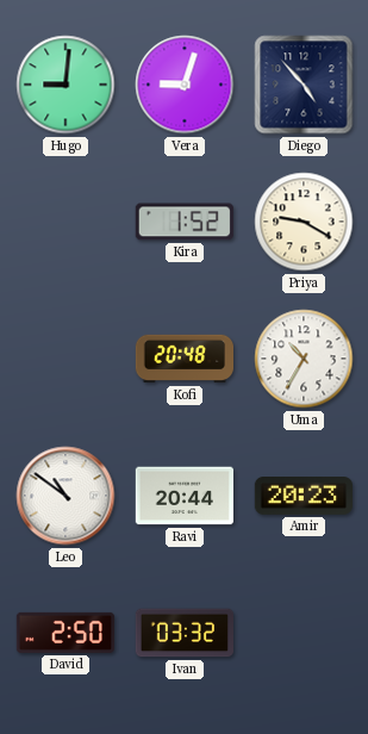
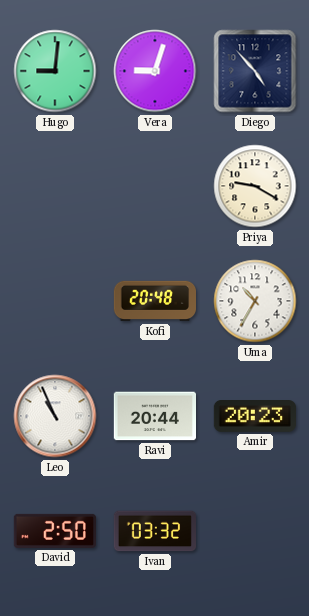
Kira: 1:52 -> none (185, 222)
Leo: 10:51 -> 10:56 (55, 416)
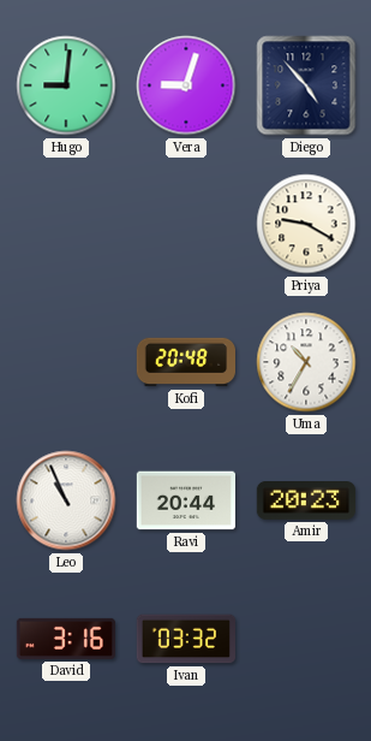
David: 2:50 -> 3:16 (65, 639)
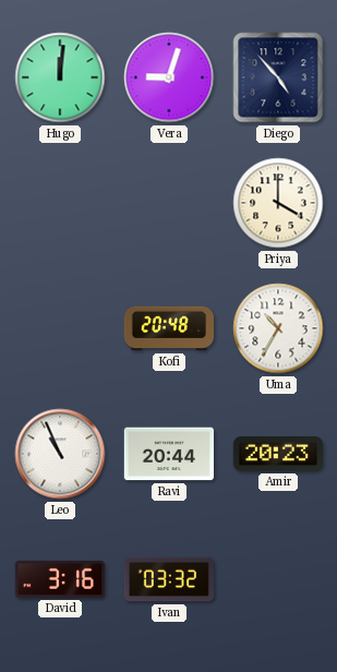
Hugo: 9:01 -> 12:01 (60, 77)
Priya: 9:20 -> 4:00 (278, 203)
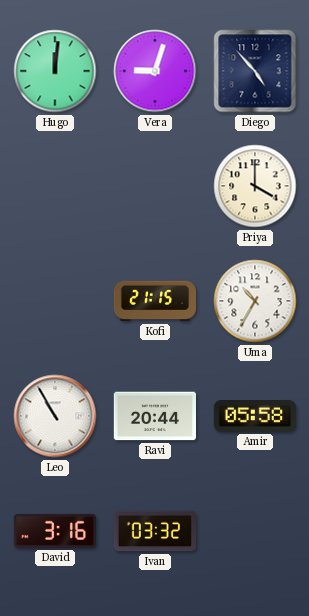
Kofi: 20:48 -> 21:15 (154, 301)
Leo: 10:56 -> 10:55 (55, 416)
Amir: 20:23 -> 05:58 (254, 417)
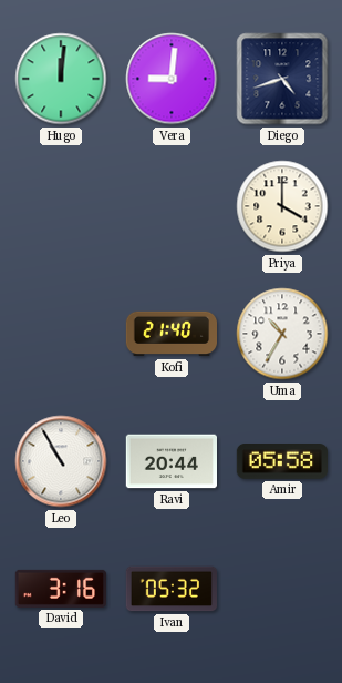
Vera: 9:03 -> 9:01 (172, 79)
Diego: 4:53 -> 4:42 (282, 79)
Kofi: 21:15 -> 21:40 (170, 334)
Ivan: 03:32 -> 05:32 (170, 589)
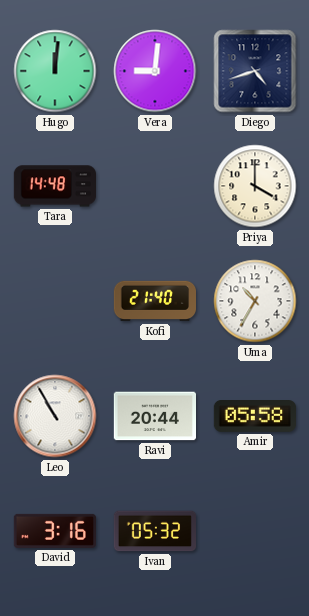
Tara: none -> 14:48 (54, 186)
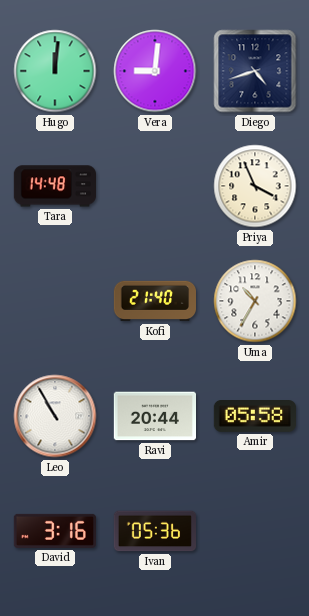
Priya: 4:00 -> 3:56 (255, 186)
Ivan: 05:32 -> 05:36 (154, 531)
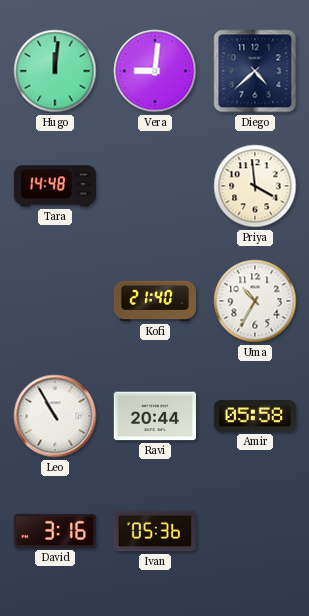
Diego: 4:42 -> 4:38 (255, 71)
Priya: 3:56 -> 3:59 (255, 186)
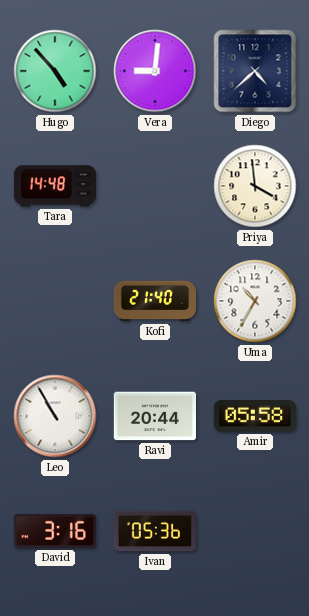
Hugo: 12:01 -> 4:53 (55, 71)
